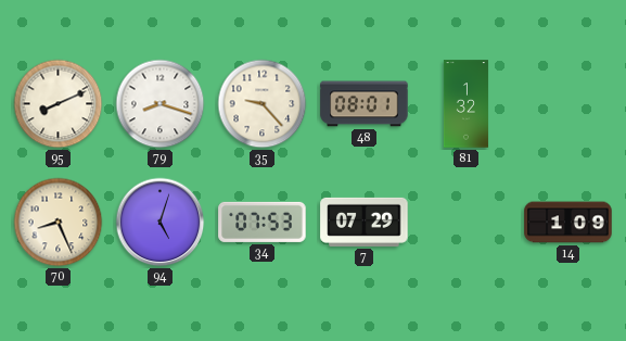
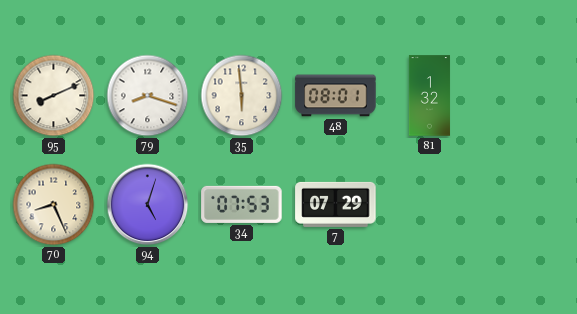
35: 9:23 -> 5:59 (242, 96)
14: 1:09 -> none (568, 223)
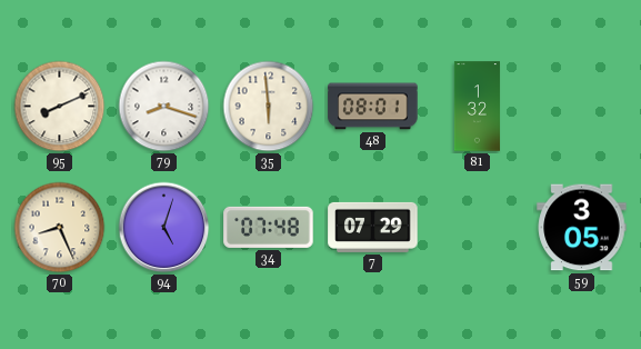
34: 07:53 -> 07:48 (269, 227)
59: none -> 3:05 (582, 228)
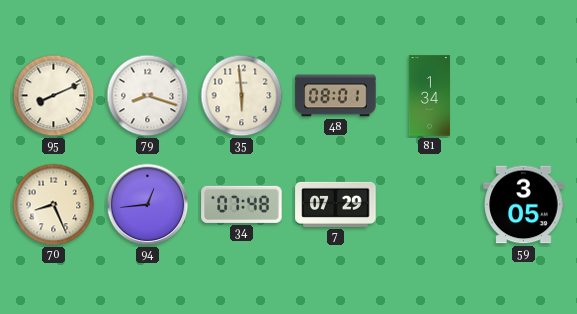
81: 1:32 -> 1:34 (429, 96)
94: 5:03 -> 12:44 (148, 205)
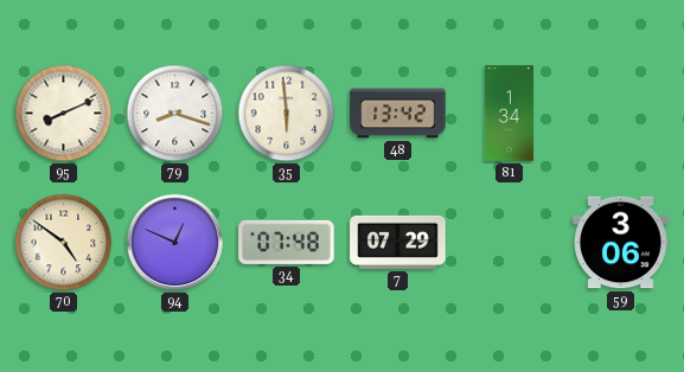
48: 08:01 -> 13:42 (398, 114)
70: 8:26 -> 4:51 (64, 243)
94: 12:44 -> 12:49 (175, 243)
59: 3:05 -> 3:06 (621, 243)
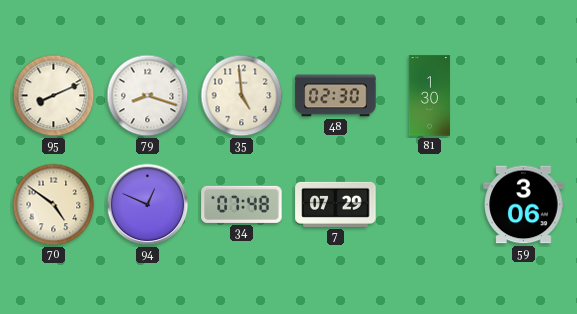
35: 5:59 -> 4:59 (242, 96)
48: 13:42 -> 02:30 (336, 96)
81: 1:34 -> 1:30 (429, 96)
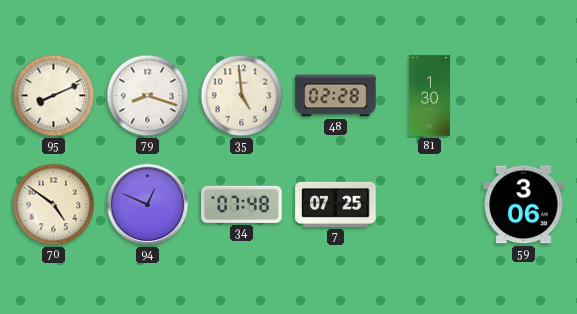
48: 02:30 -> 02:28 (336, 96)
7: 07:29 -> 07:25 (336, 204)
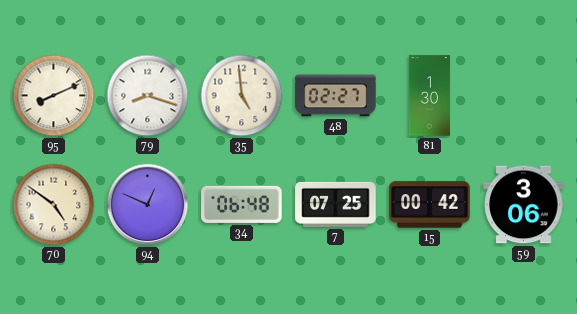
48: 02:28 -> 02:27 (336, 96)
34: 07:48 -> 06:48 (242, 204)
15: none -> 00:42 (430, 205)
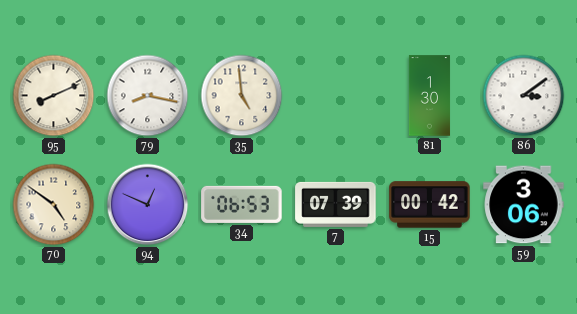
79: 8:18 -> 8:17 (148, 96)
48: 02:27 -> none (336, 96)
86: none -> 3:09 (524, 96)
34: 06:48 -> 06:53 (242, 204)
7: 07:25 -> 07:39 (336, 204)
